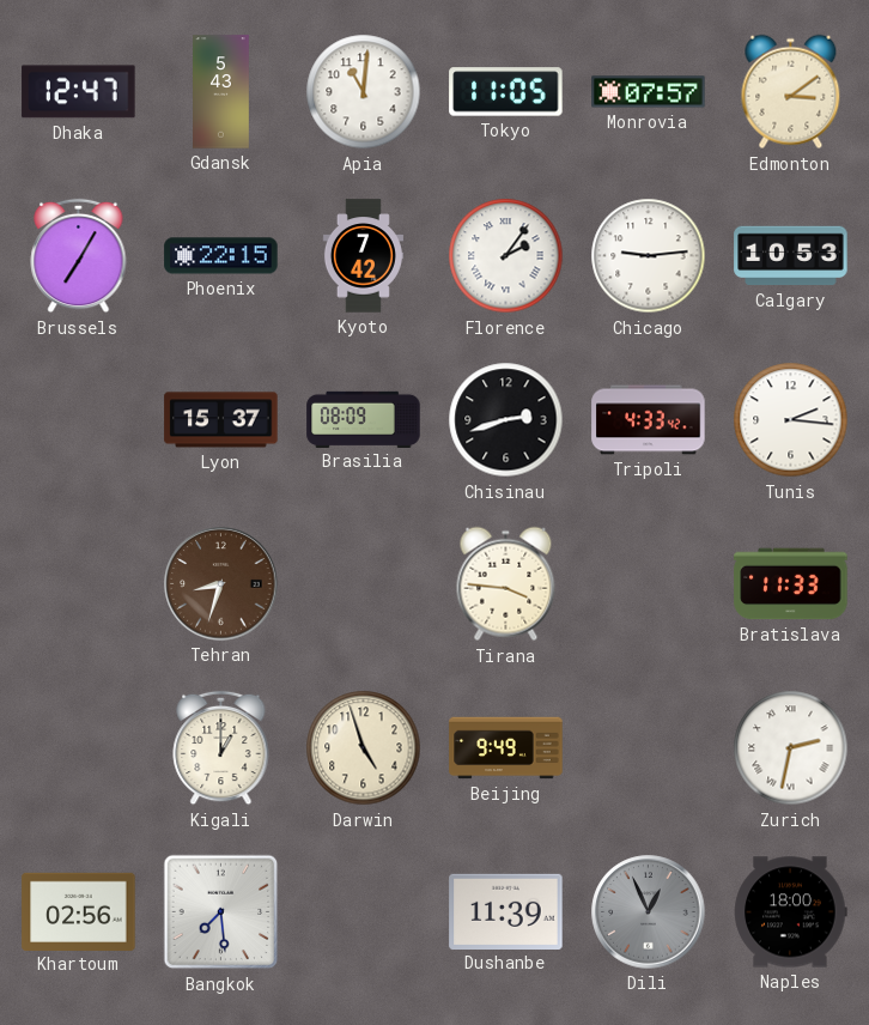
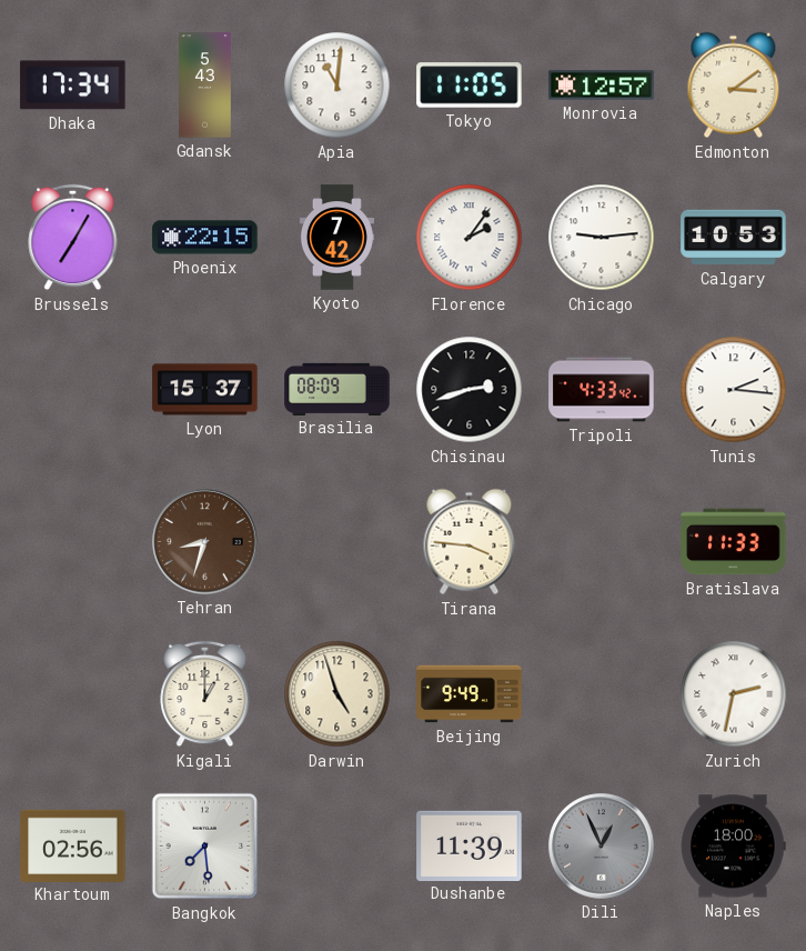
Dhaka: 12:47 -> 17:34 (73, 86)
Monrovia: 07:57 -> 12:57 (602, 86)
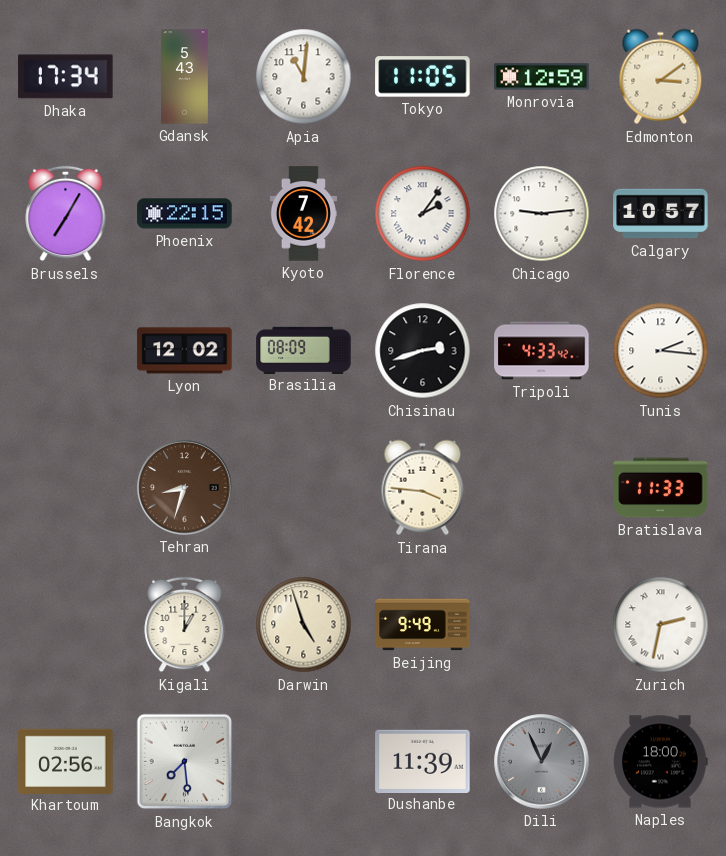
Monrovia: 12:57 -> 12:59 (542, 77)
Calgary: 10:53 -> 10:57 (661, 214)
Lyon: 15:37 -> 12:02 (185, 351)
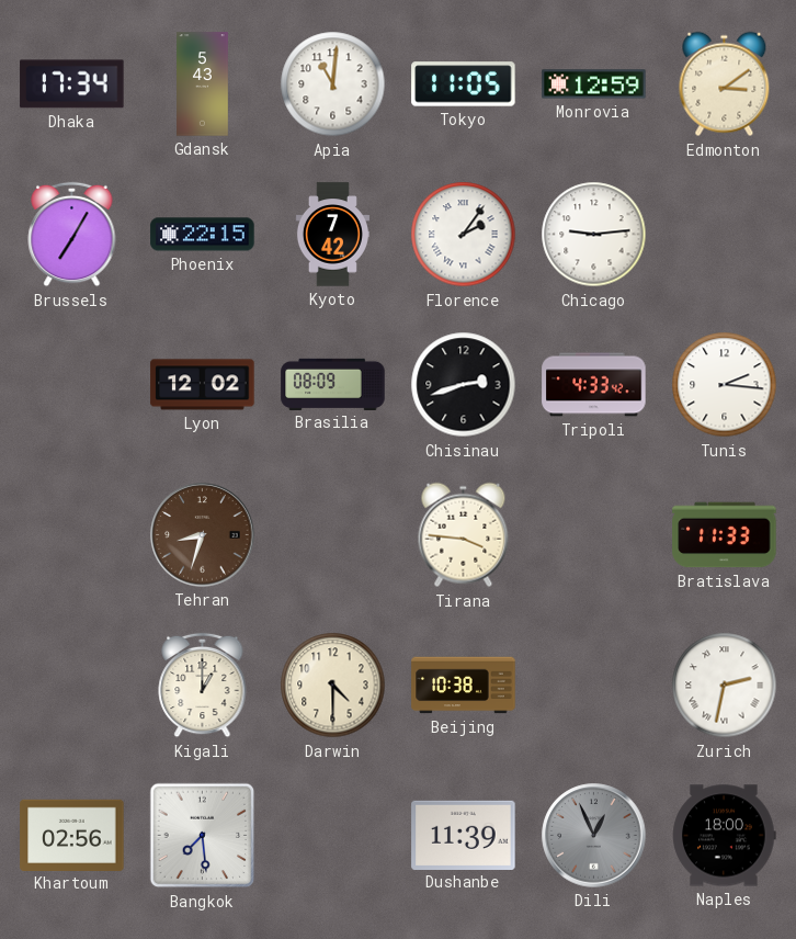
Calgary: 10:57 -> none (661, 214)
Darwin: 4:57 -> 4:30 (333, 686)
Beijing: 9:49 -> 10:38 (464, 686)
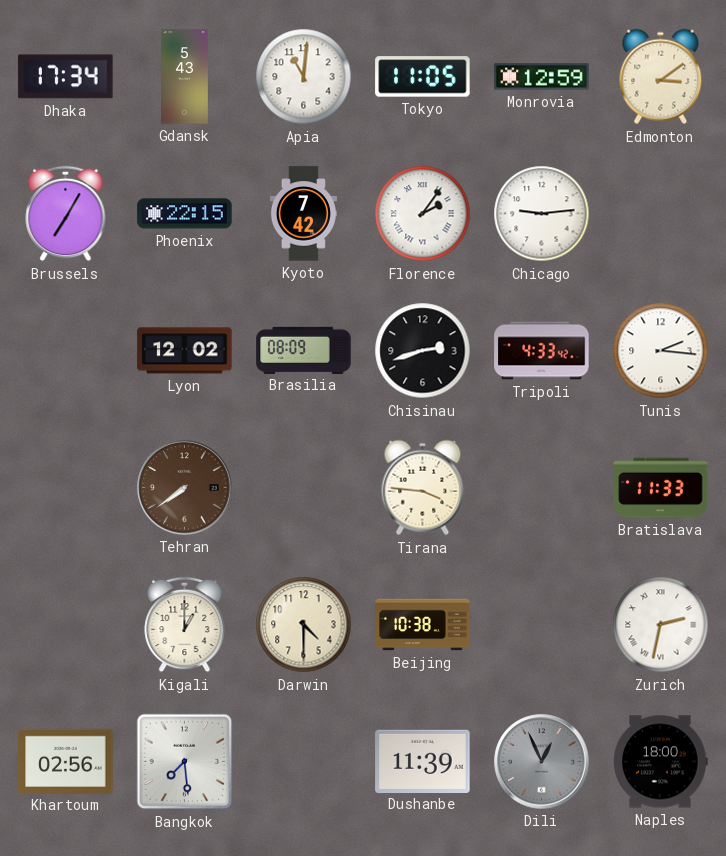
Tehran: 8:33 -> 7:39 (185, 488)
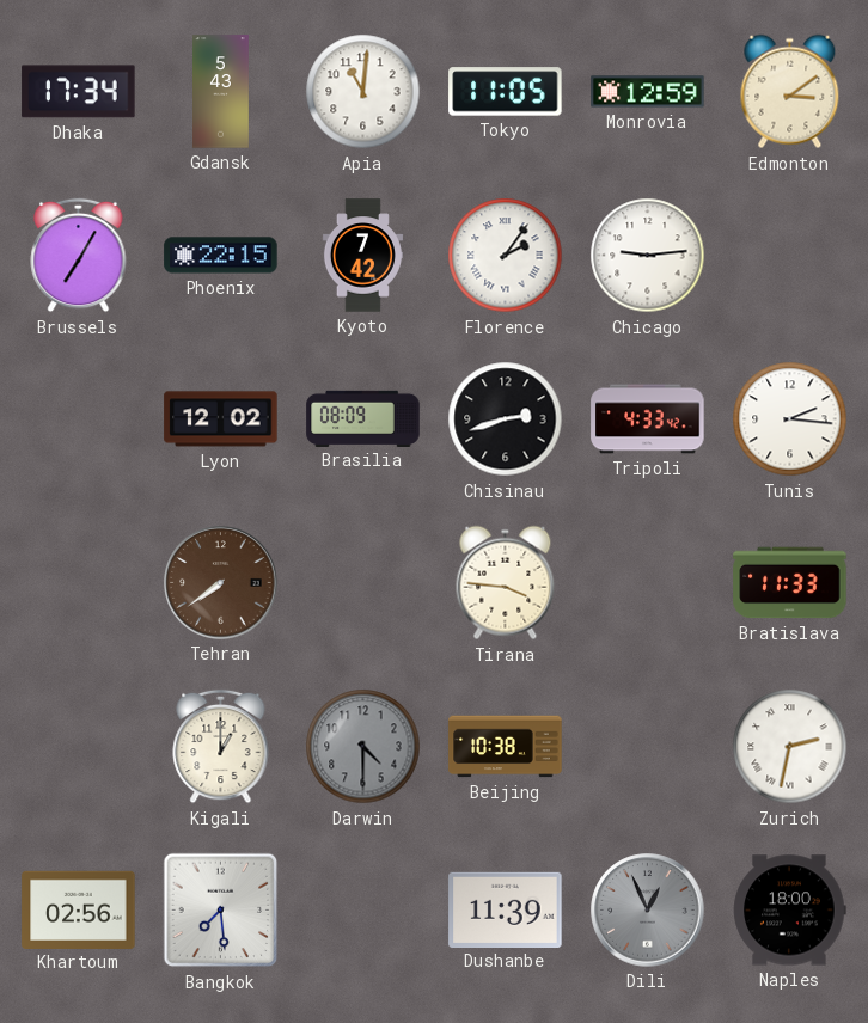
Darwin dial: cream -> grey (363, 747)
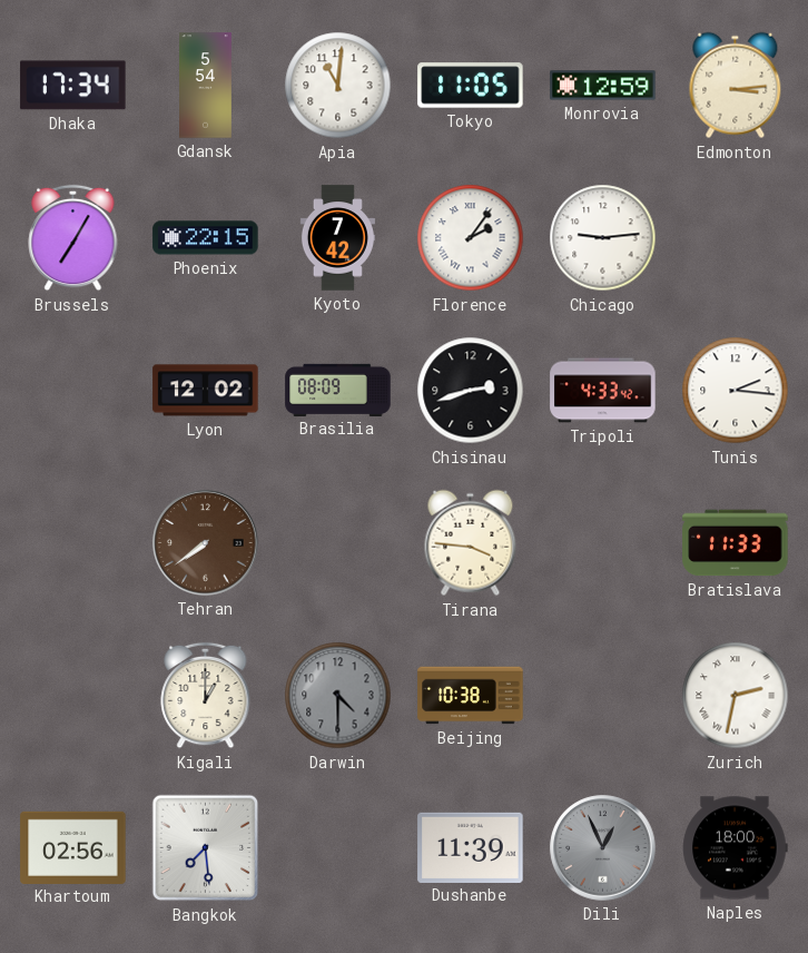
Gdansk: 5:43 -> 5:54 (206, 86)
Edmonton: 3:09 -> 3:14 (736, 86)
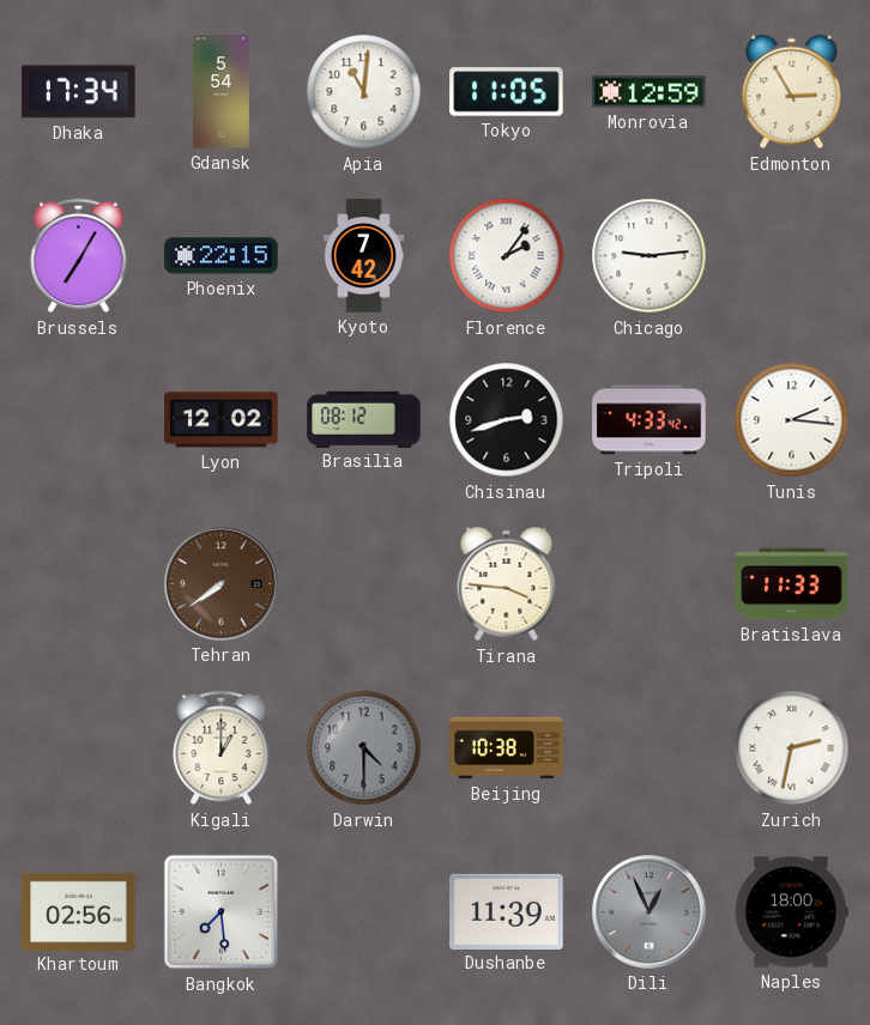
Edmonton: 3:14 -> 2:55 (792, 92)
Brasilia: 08:09 -> 08:12 (364, 419)
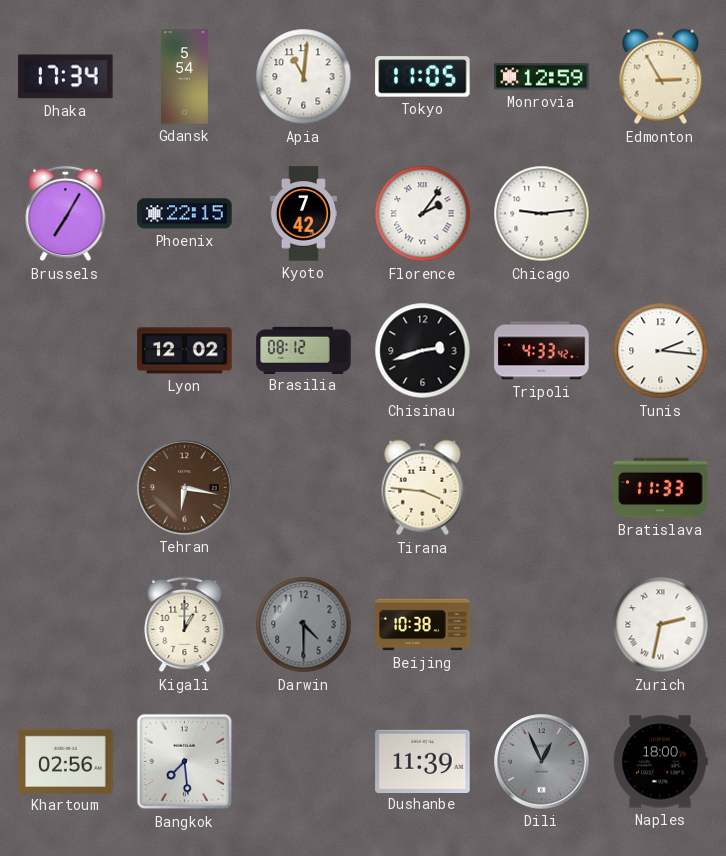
Tehran: 7:39 -> 6:17 (185, 488)
